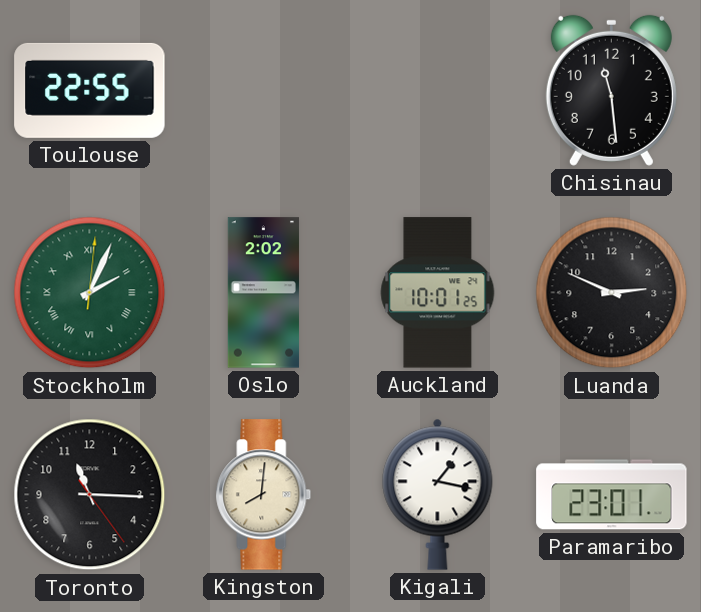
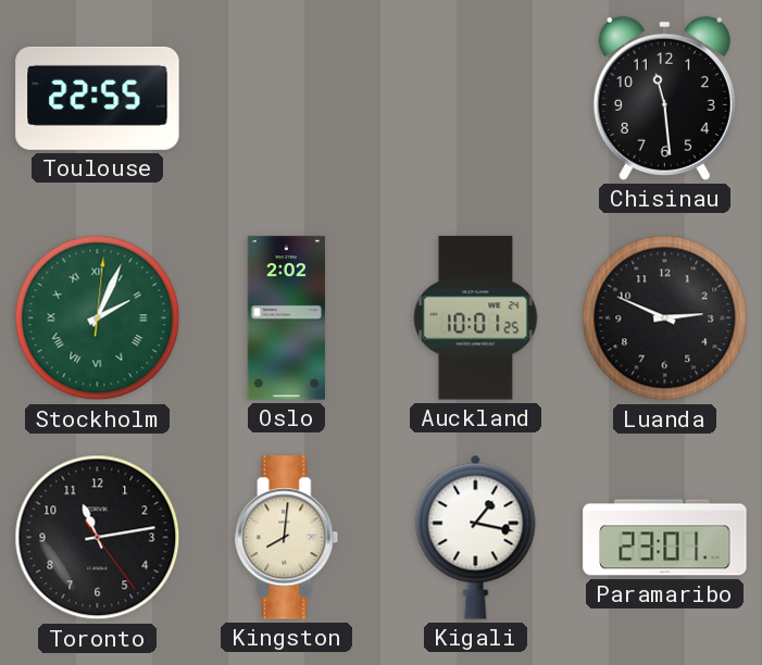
Toronto: 11:15 -> 11:13 (98, 538)
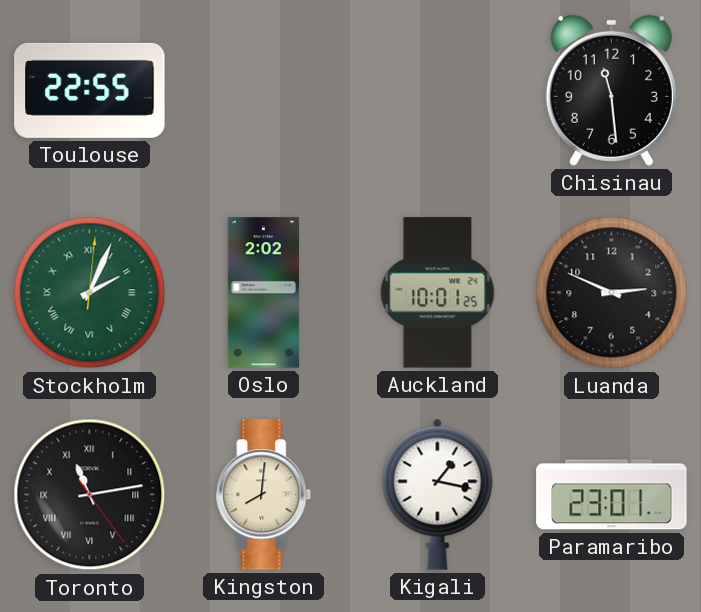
Toronto numerals: Arabic -> Roman (90, 495)
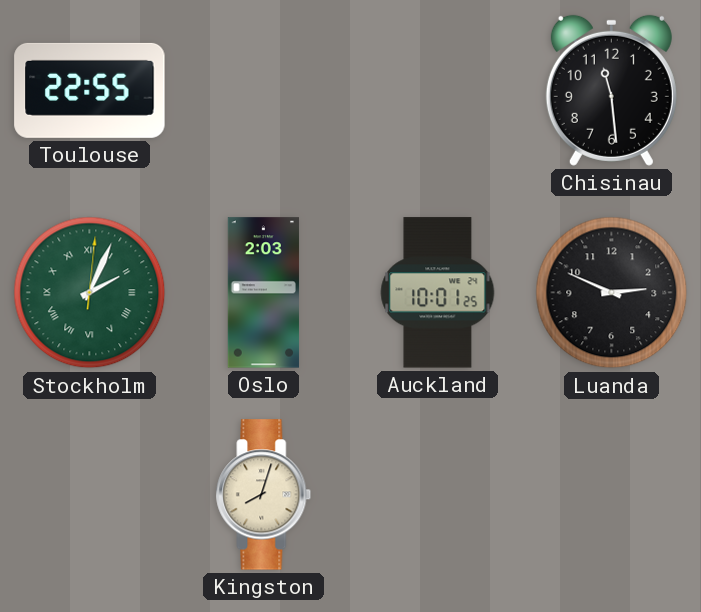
Oslo: 2:02 -> 2:03 (263, 293)
Toronto: 11:13 -> none (90, 495)
Kingston: 8:01 -> 8:03 (264, 495)
Kigali: 1:17 -> none (438, 494)
Paramaribo: 23:01 -> none (612, 495)
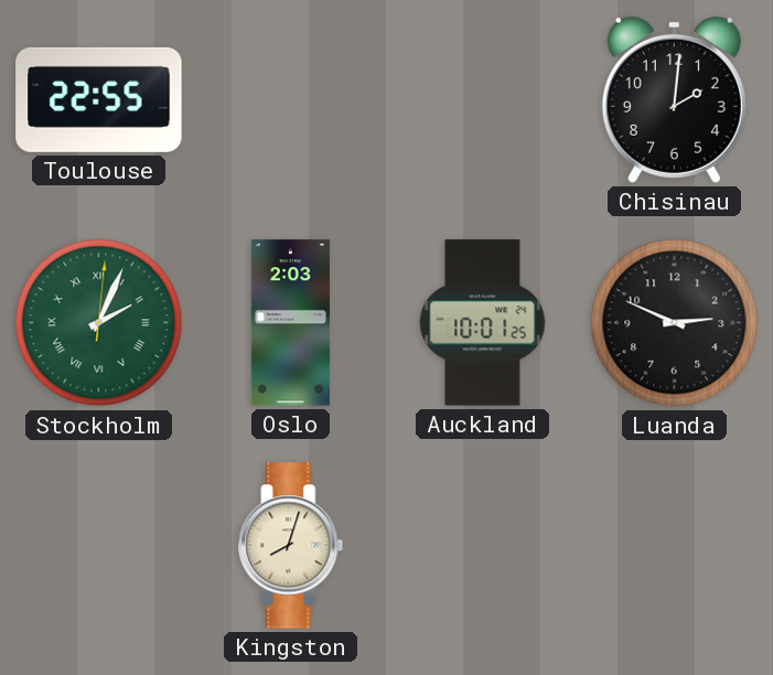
Chisinau: 11:29 -> 2:01 (674, 99)
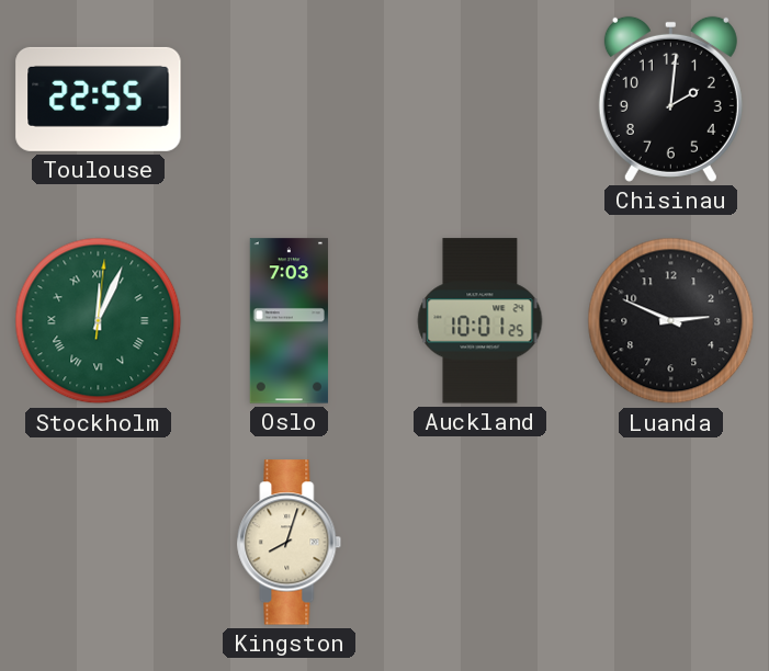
Stockholm: 2:04 -> 12:04 (99, 321)
Oslo: 2:03 -> 7:03 (289, 321)
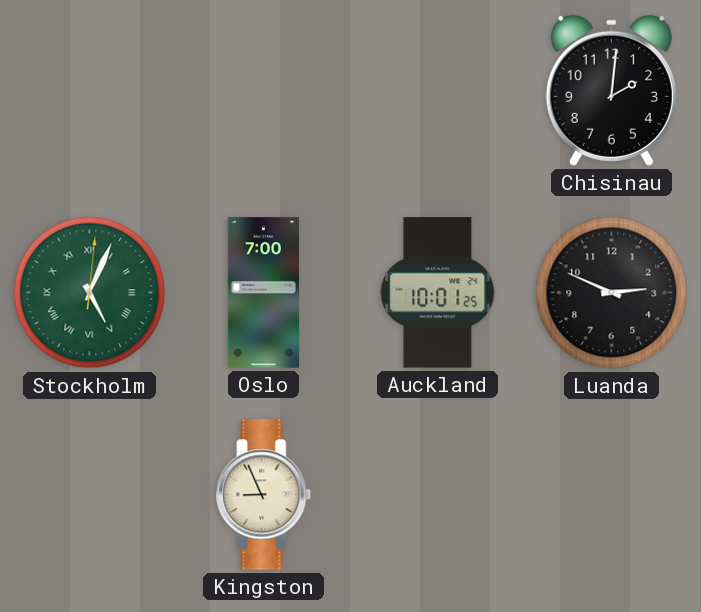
Toulouse: 22:55 -> none (99, 99)
Stockholm: 12:04 -> 5:04 (90, 293)
Oslo: 7:03 -> 7:00 (263, 293)
Kingston: 8:03 -> 8:56 (264, 495)
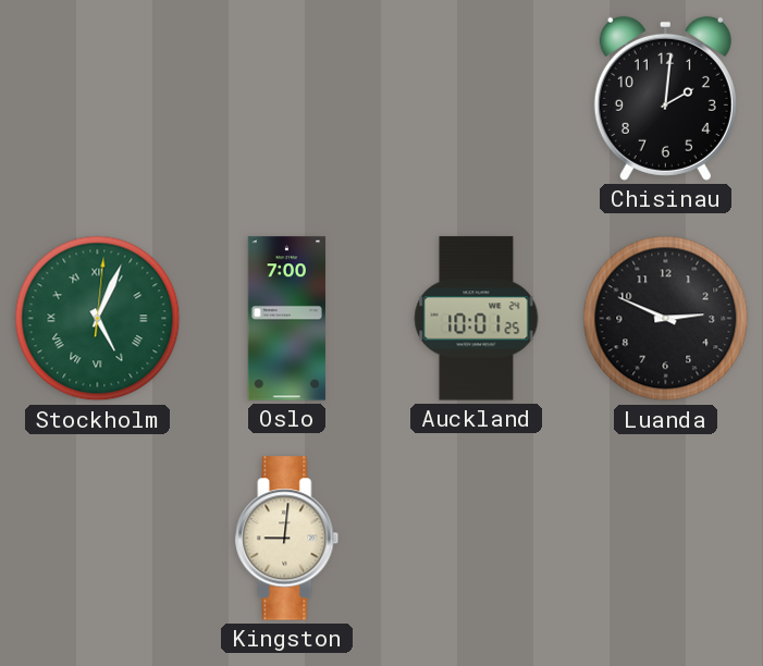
Kingston: 8:56 -> 9:01 (287, 539)
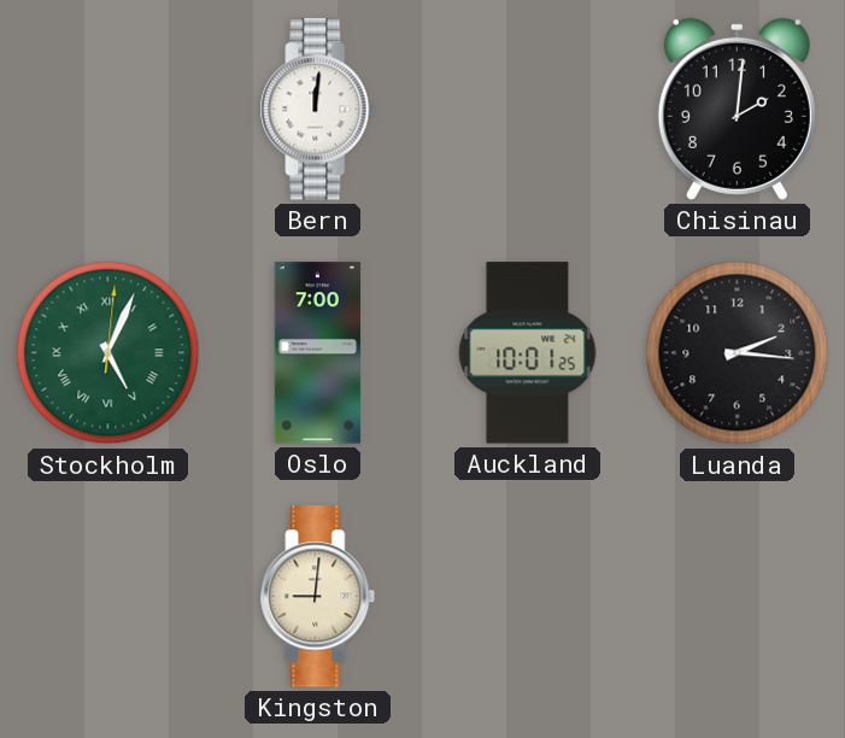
Bern: none -> 12:01 (318, 110)
Luanda: 2:49 -> 2:16 (738, 353)
